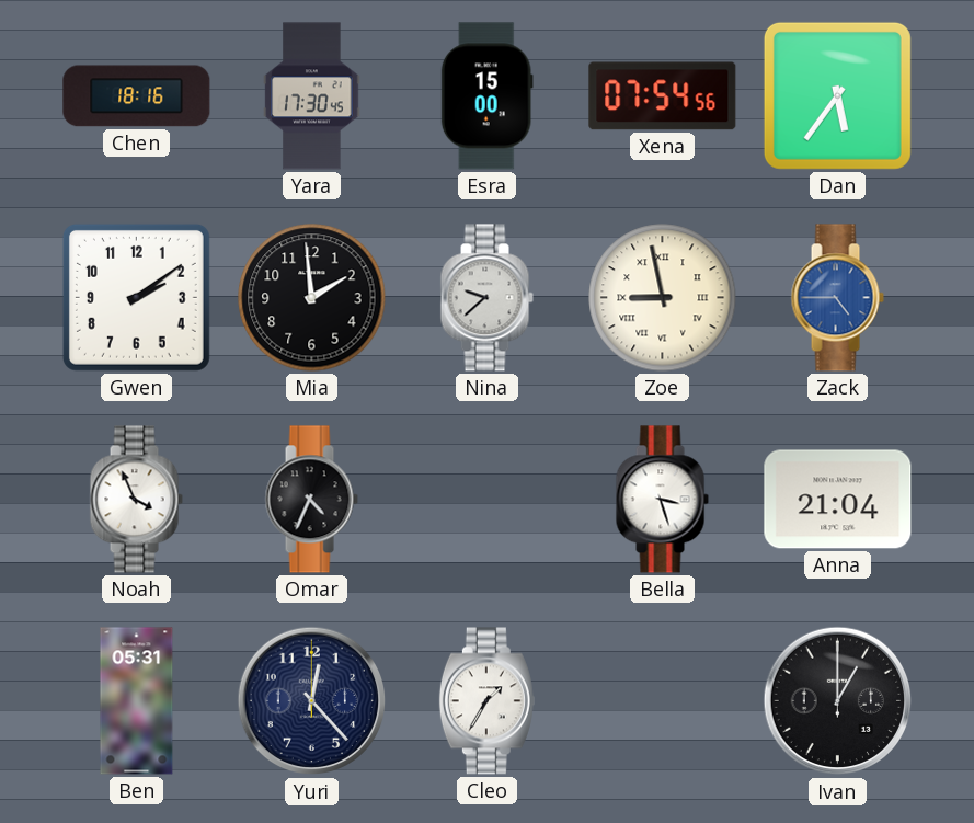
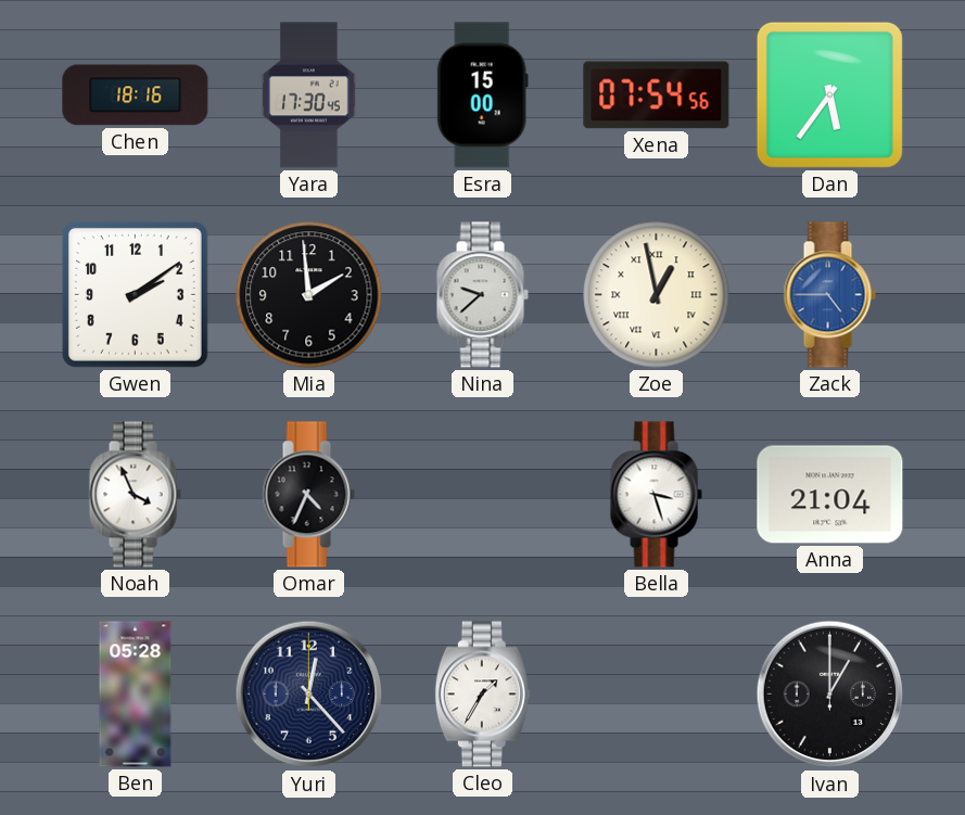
Zoe: 8:58 -> 12:58 (657, 295)
Ben: 05:31 -> 05:28 (136, 695)
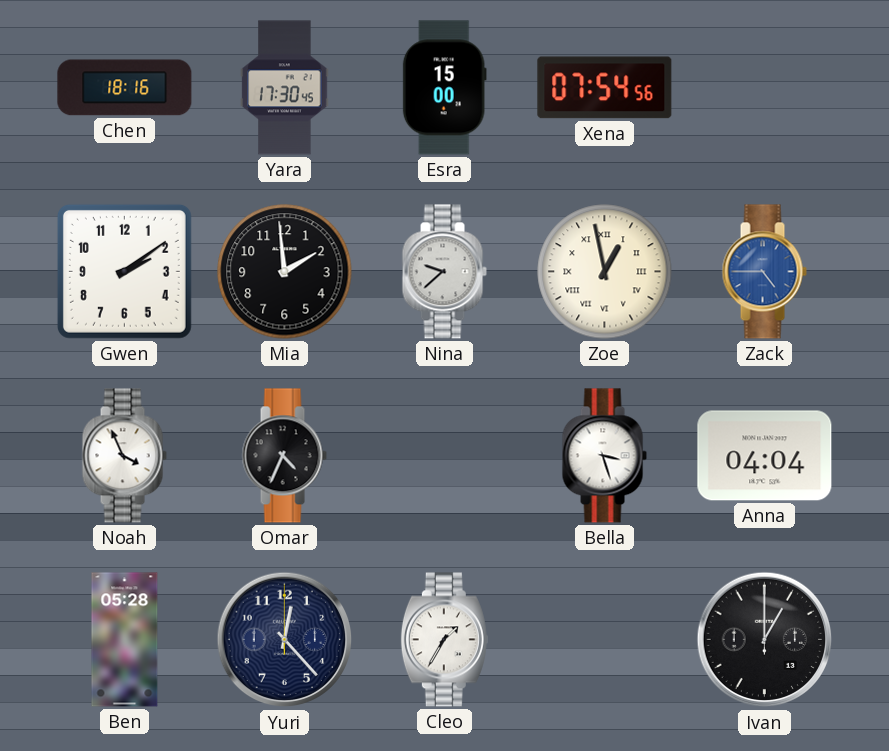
Dan: 5:36 -> none (829, 94)
Anna: 21:04 -> 04:04 (765, 456)
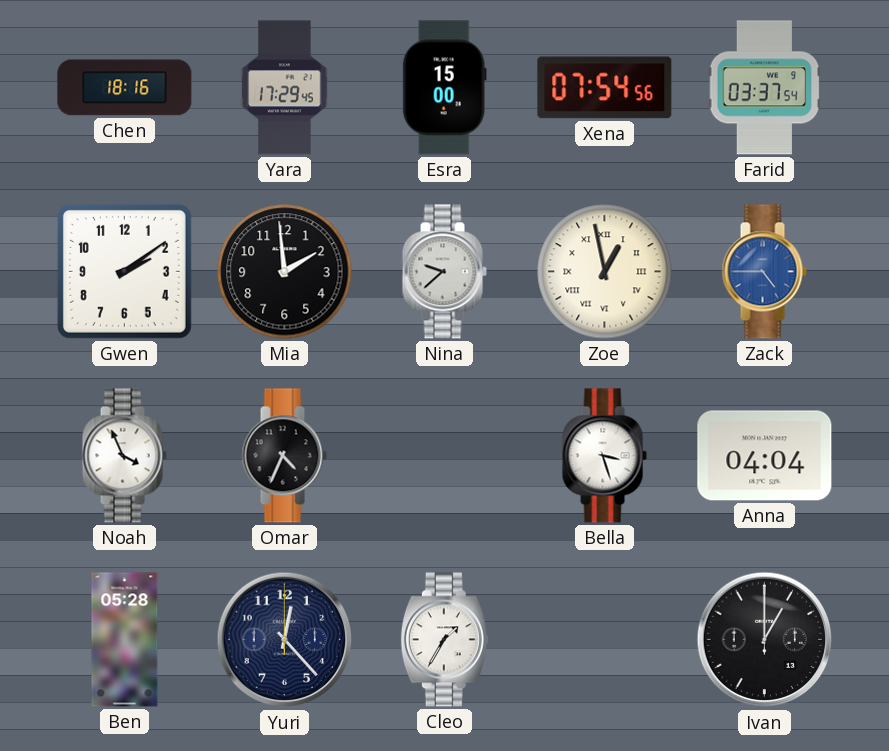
Yara: 17:30 -> 17:29 (285, 88)
Farid: none -> 03:37 (765, 88)
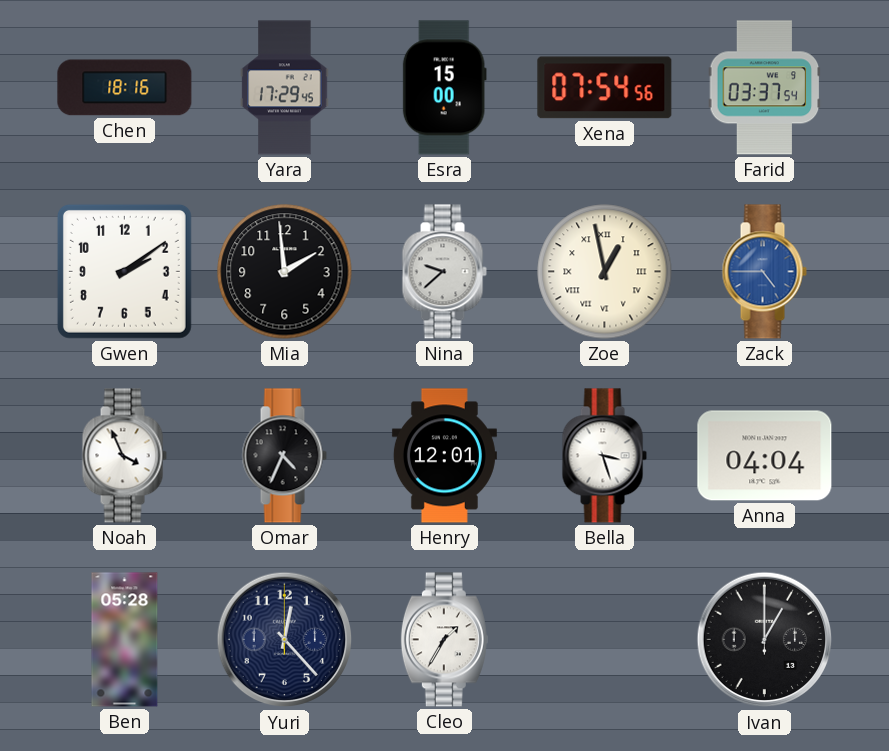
Henry: none -> 12:01 (444, 456)
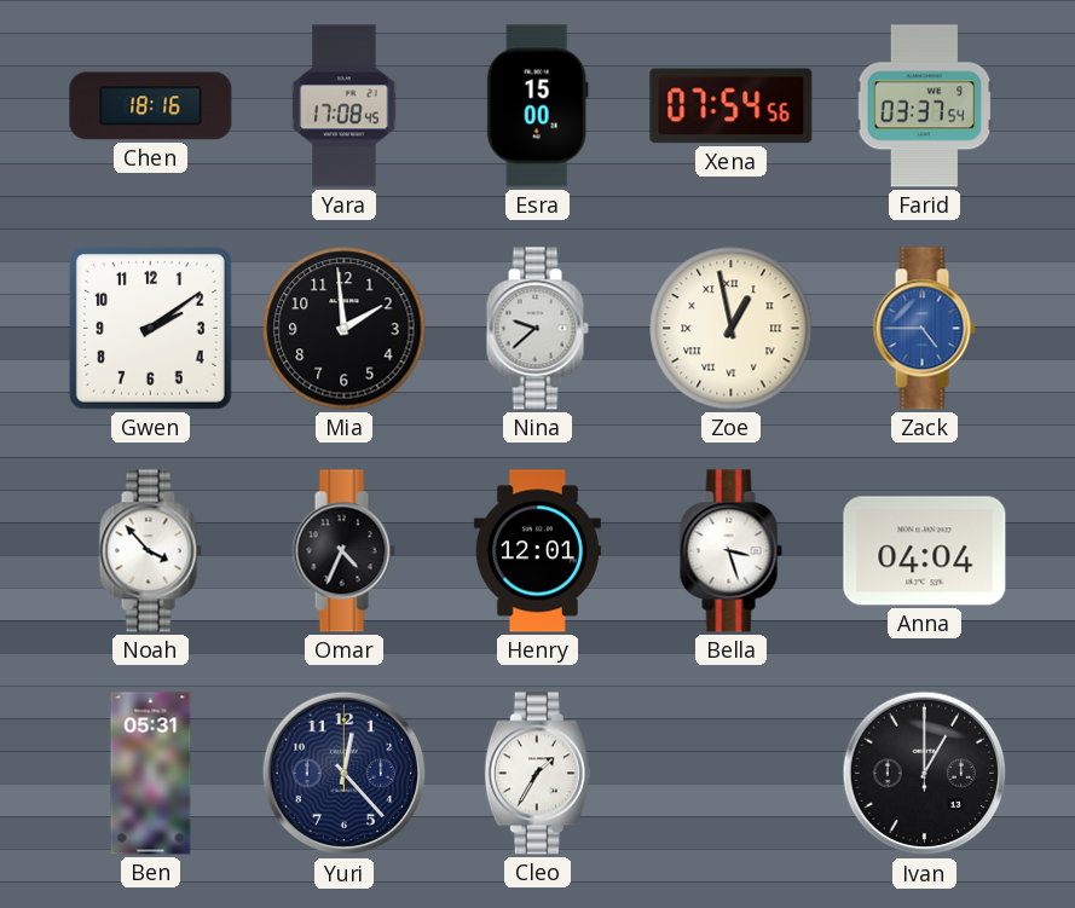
Yara: 17:29 -> 17:08 (345, 106)
Noah: 3:56 -> 3:53 (150, 551)
Ben: 05:28 -> 05:31 (151, 774)
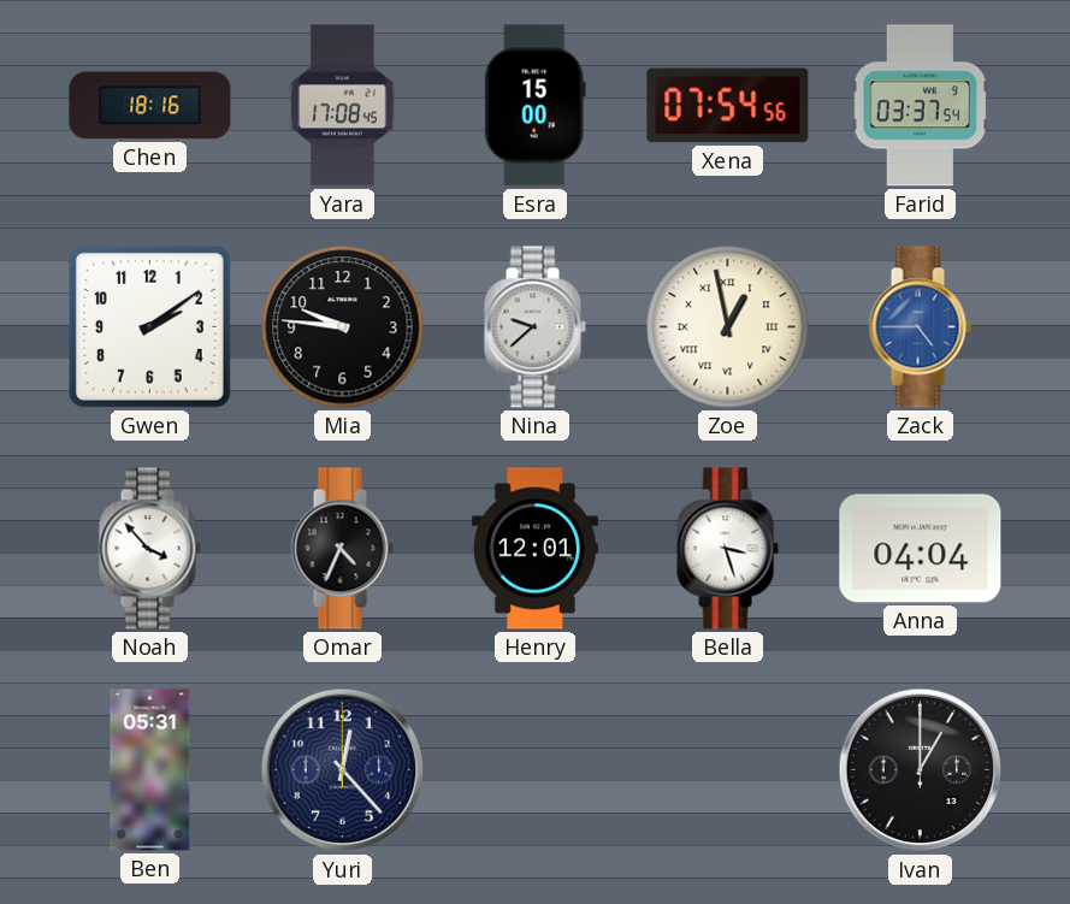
Mia: 1:59 -> 9:46 (343, 327)
Cleo: 1:35 -> none (537, 774)
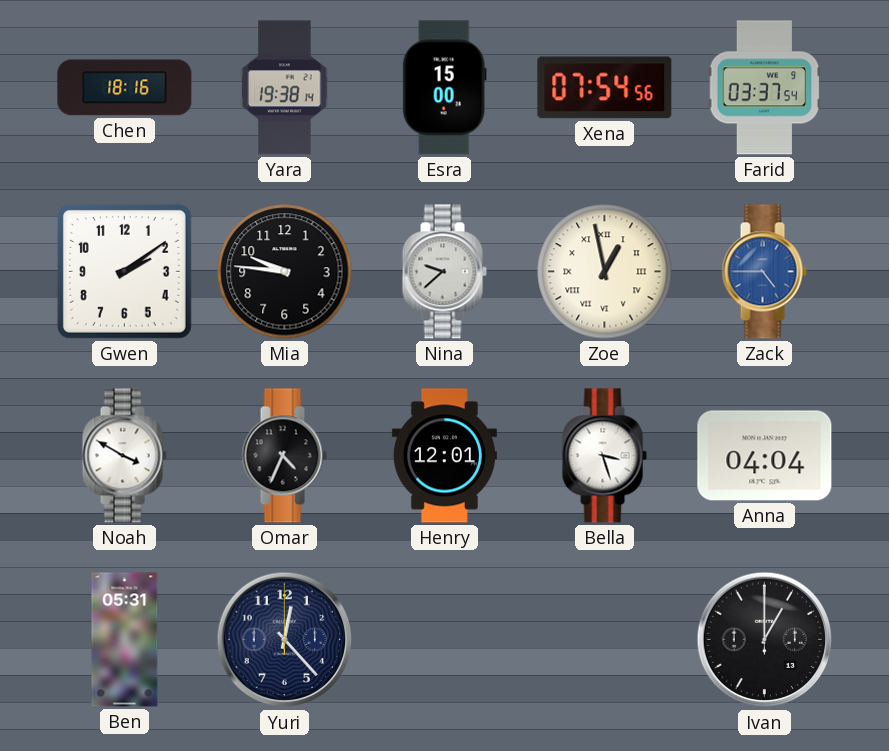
Yara: 17:08 -> 19:38 (285, 88)
Noah: 3:53 -> 3:50 (124, 456)
